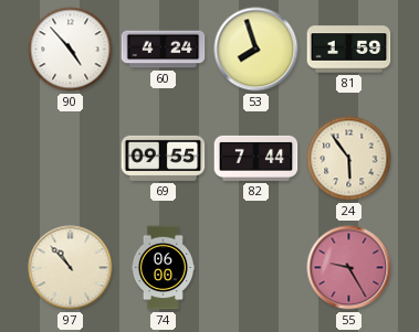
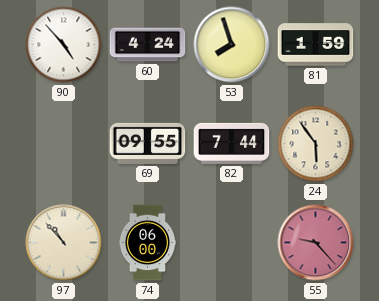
55: 9:25 -> 9:23 (316, 243)
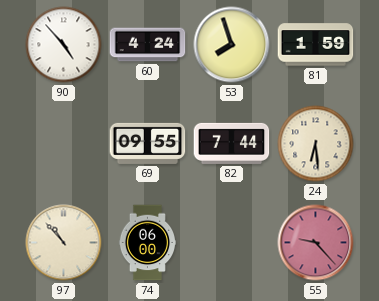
24: 5:54 -> 6:29 (316, 144)
